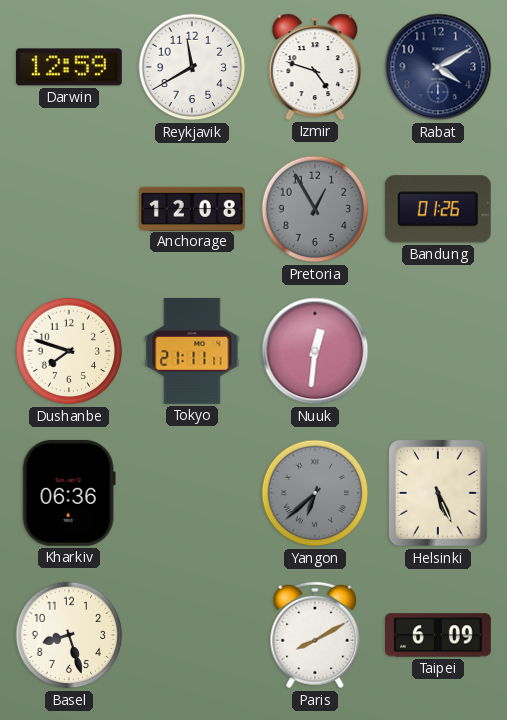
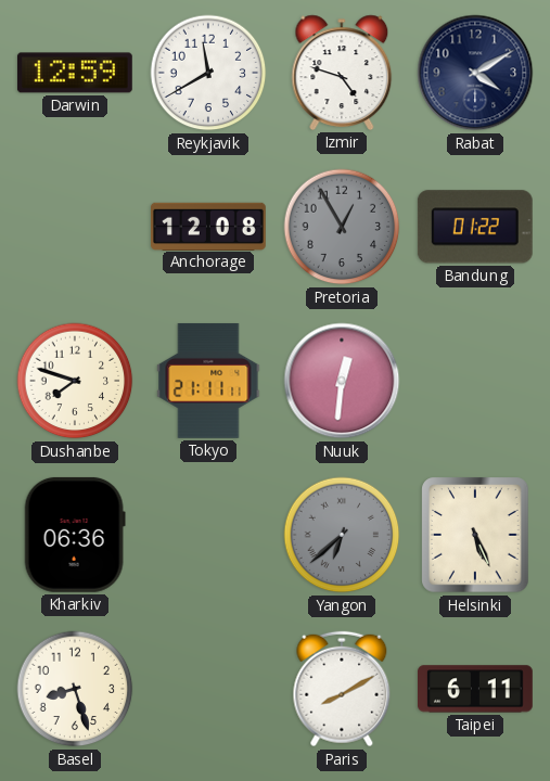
Bandung: 01:26 -> 01:22 (475, 227)
Taipei: 6:09 -> 6:11 (476, 689)
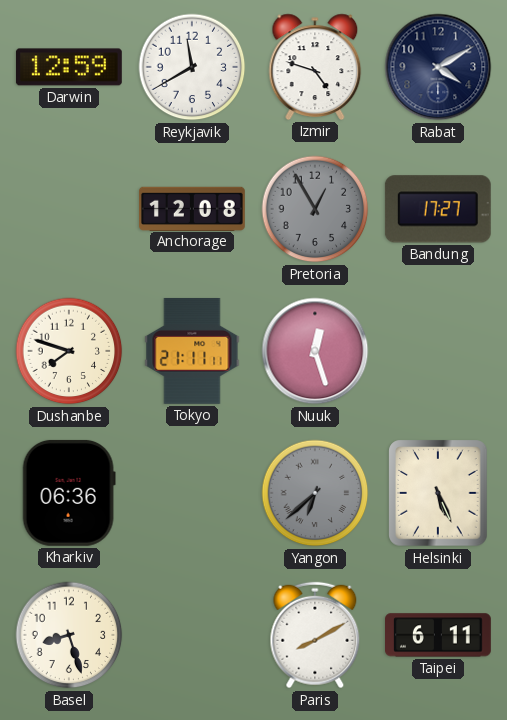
Bandung: 01:22 -> 17:27 (438, 209)
Nuuk: 12:31 -> 12:27 (315, 351)
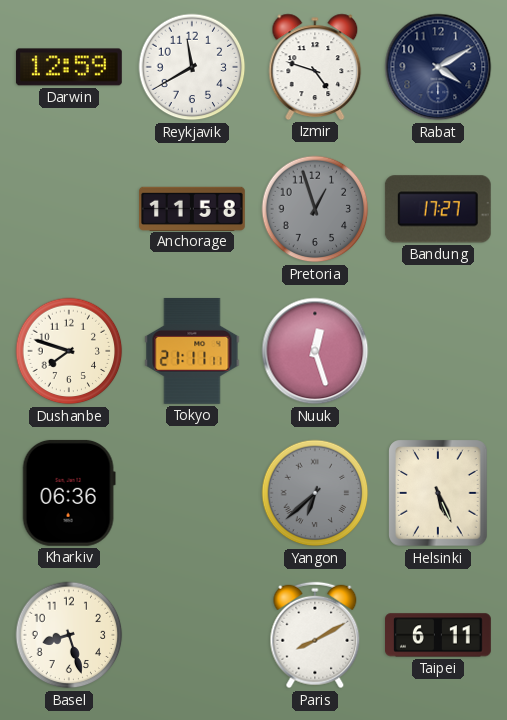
Anchorage: 12:08 -> 11:58 (193, 208)
Pretoria: 12:55 -> 12:57 (315, 209)
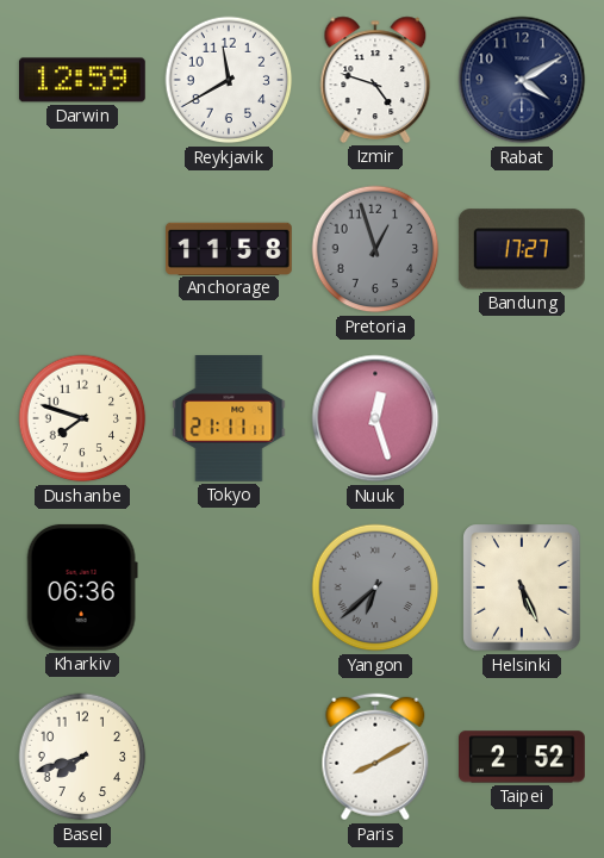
Basel: 8:27 -> 7:42 (82, 757)
Taipei: 6:11 -> 2:52 (523, 757)
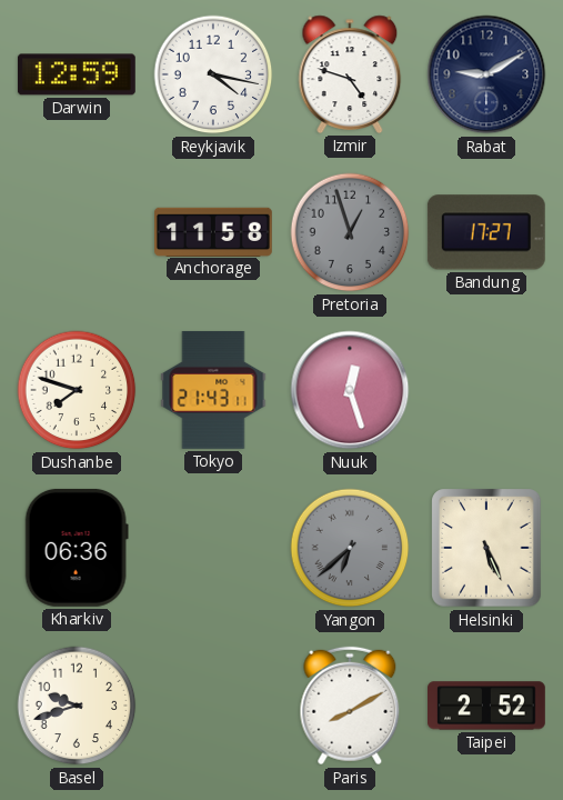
Reykjavik: 11:40 -> 4:17 (213, 74)
Rabat: 4:10 -> 9:10 (486, 74)
Tokyo: 21:11 -> 21:43 (213, 390)
Basel: 7:42 -> 9:42 (77, 706)
